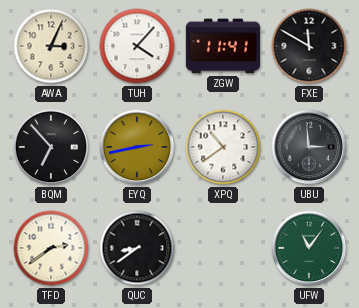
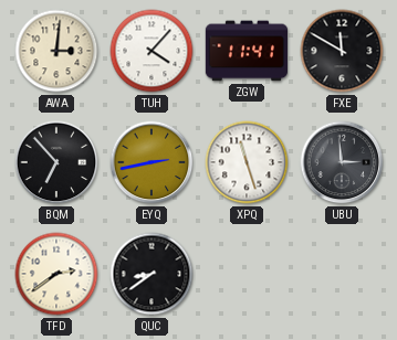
AWA: 3:04 -> 3:01 (56, 51)
XPQ: 10:39 -> 11:27 (247, 162)
UFW: 11:06 -> none (309, 248)
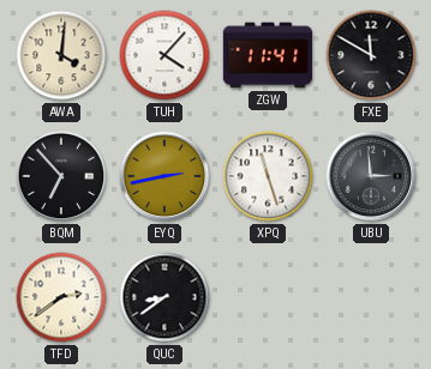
AWA: 3:01 -> 4:01 (61, 55)
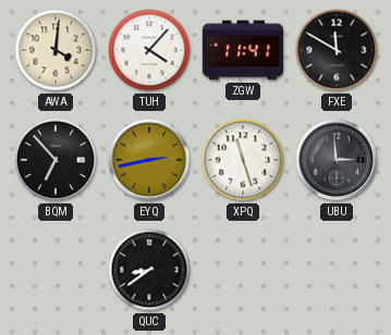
TFD: 2:39 -> none (61, 297)
